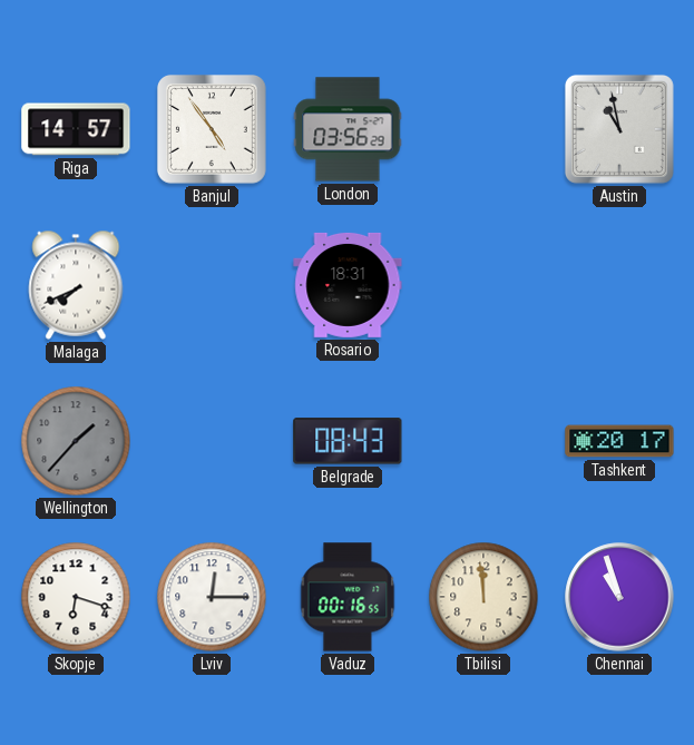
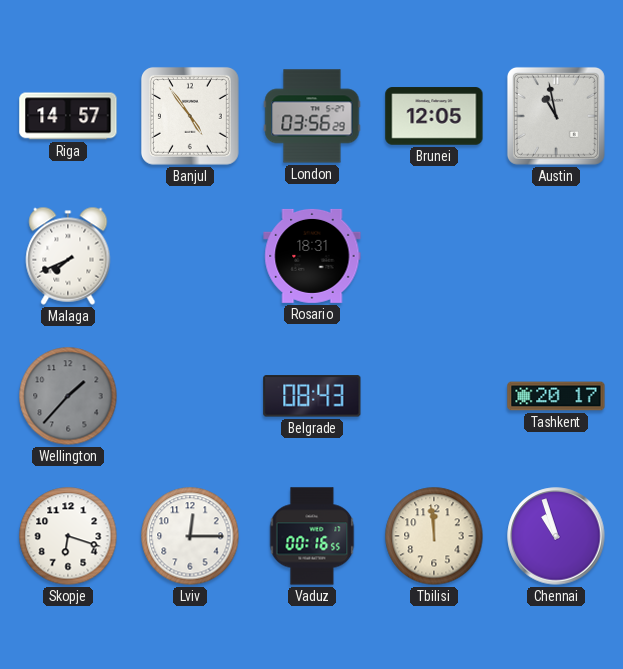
Brunei: none -> 12:05 (434, 116)
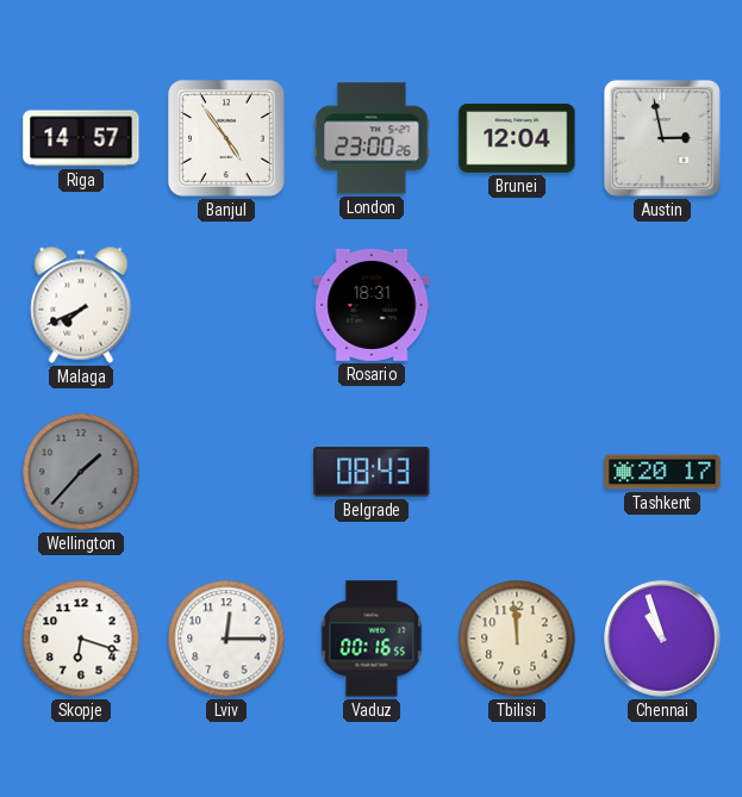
London: 03:56 -> 23:00 (372, 138)
Brunei: 12:05 -> 12:04 (517, 138)
Austin: 10:58 -> 2:58 (662, 138)
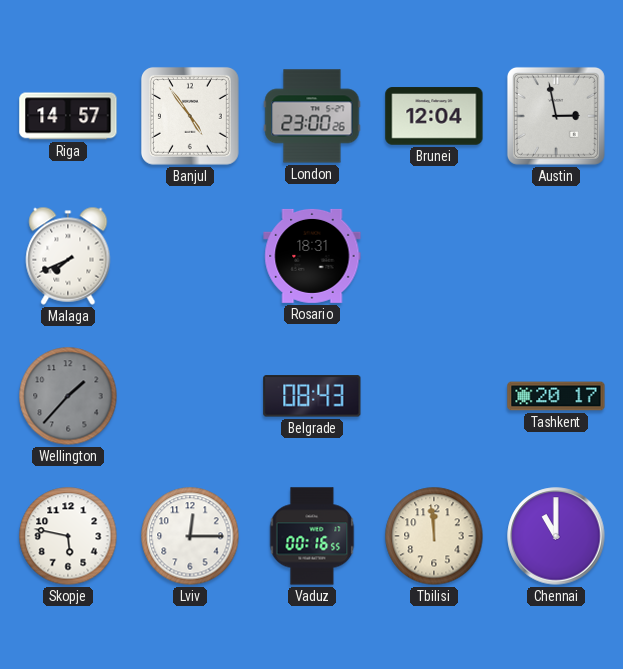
Skopje: 6:18 -> 5:47 (68, 536)
Chennai: 10:57 -> 11:00 (556, 536)
